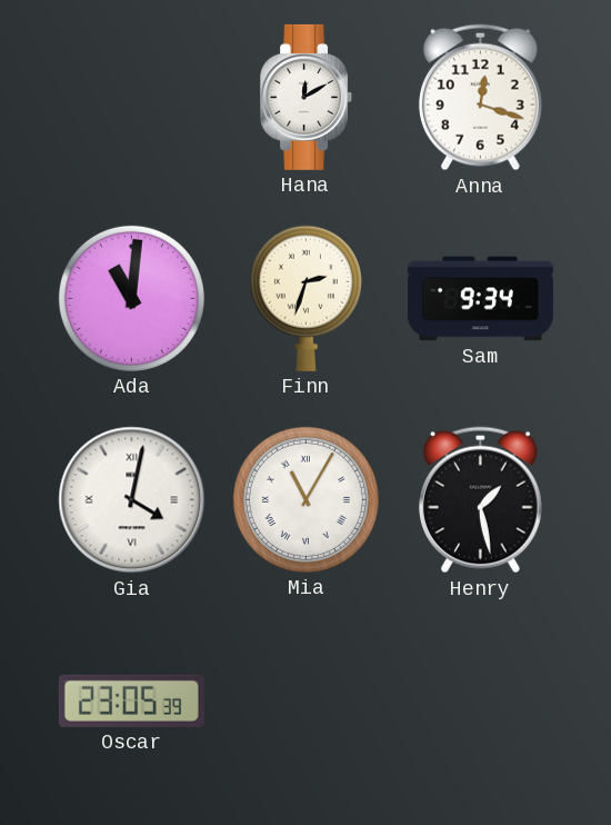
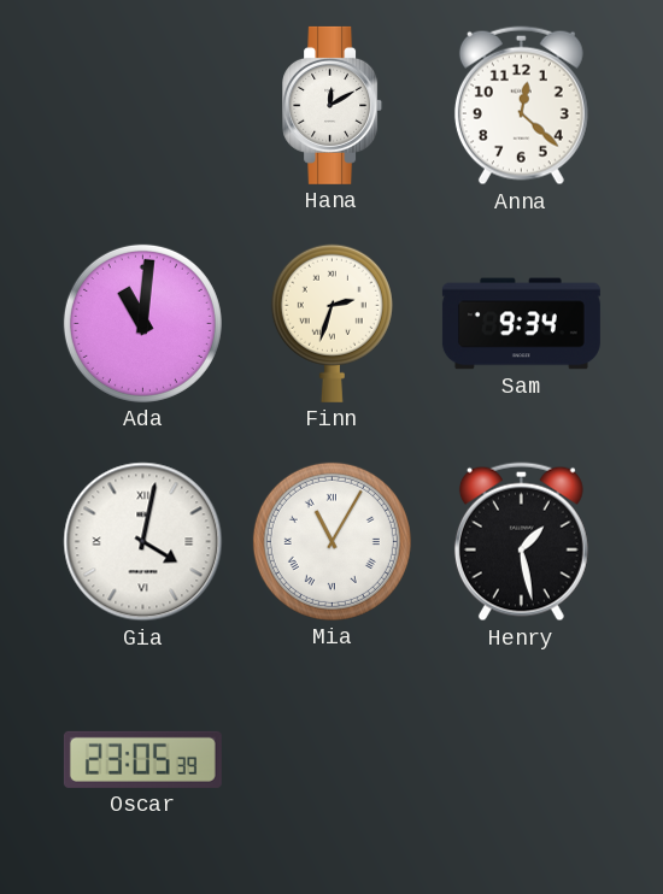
Anna: 12:18 -> 12:22 (521, 106)
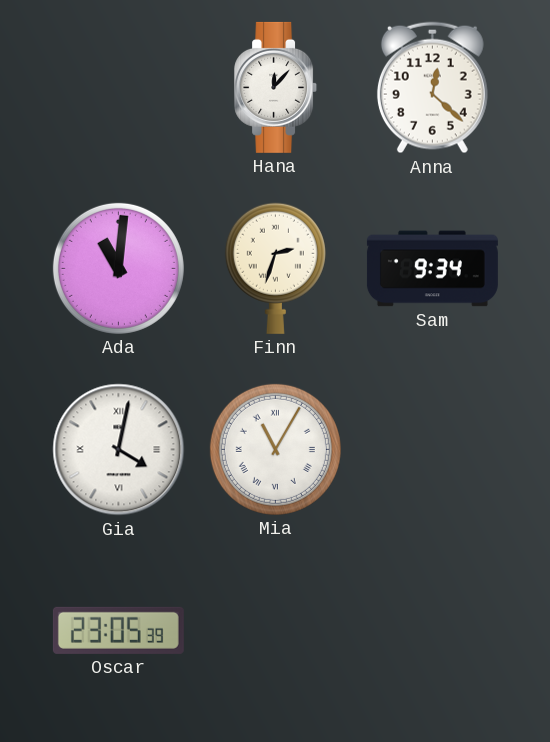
Hana: 12:10 -> 12:07 (276, 87)
Henry: 1:28 -> none (521, 542)
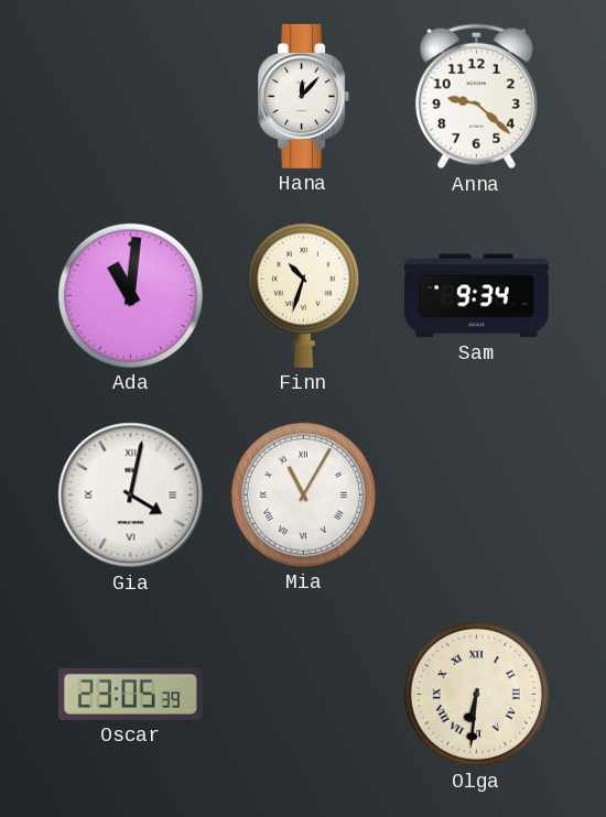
Anna: 12:22 -> 9:22 (476, 97)
Finn: 2:33 -> 10:33 (303, 295)
Olga: none -> 6:31 (476, 694)
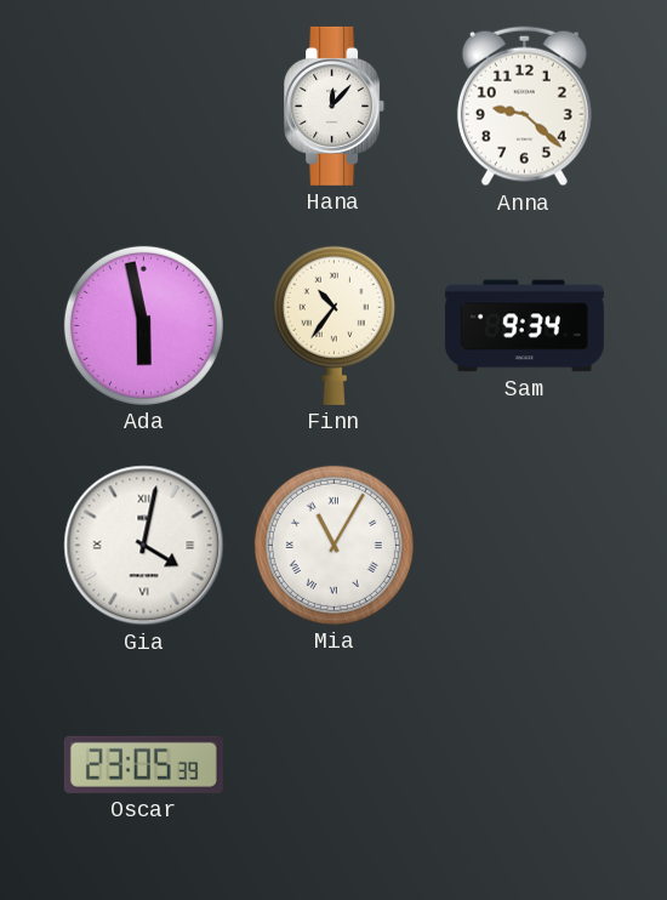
Ada: 11:01 -> 5:58 (143, 325)
Finn: 10:33 -> 10:36 (333, 325)
Olga: 6:31 -> none (476, 694)
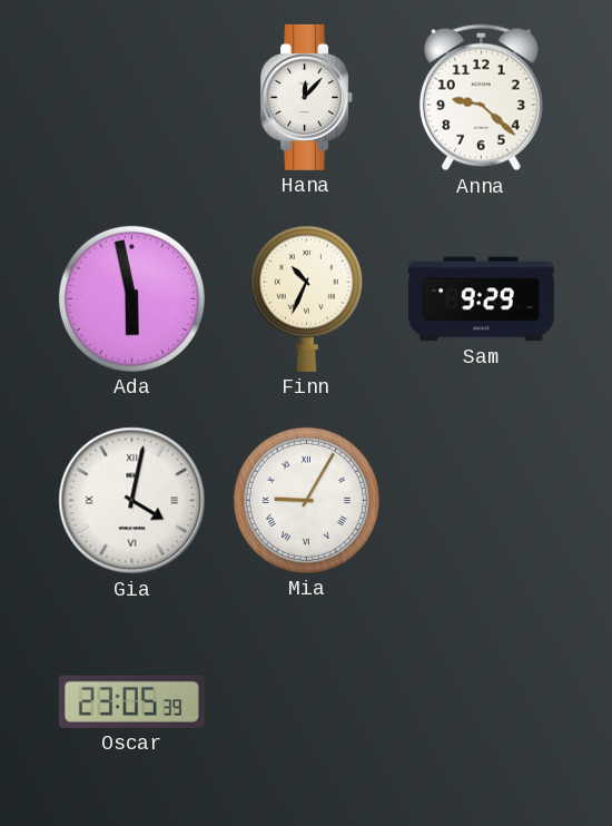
Finn: 10:36 -> 10:34 (306, 298)
Sam: 9:34 -> 9:29 (481, 299)
Mia: 11:05 -> 9:05 (306, 500)
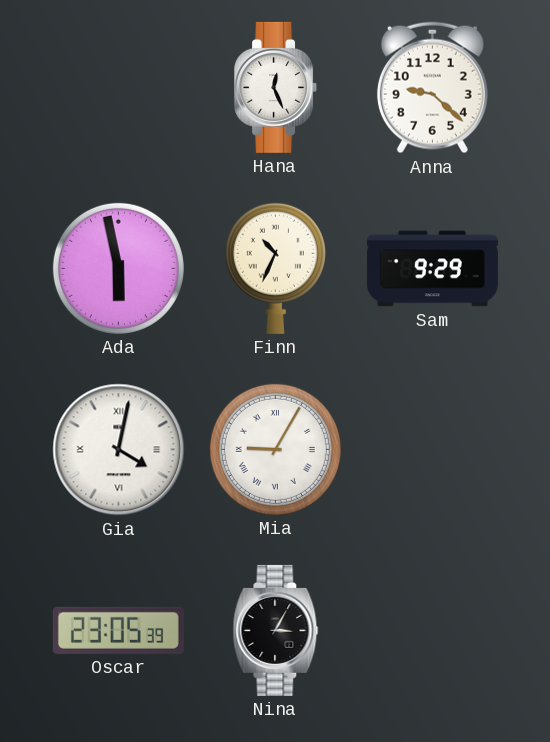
Hana: 12:07 -> 12:26 (276, 87)
Nina: none -> 3:05 (276, 630)
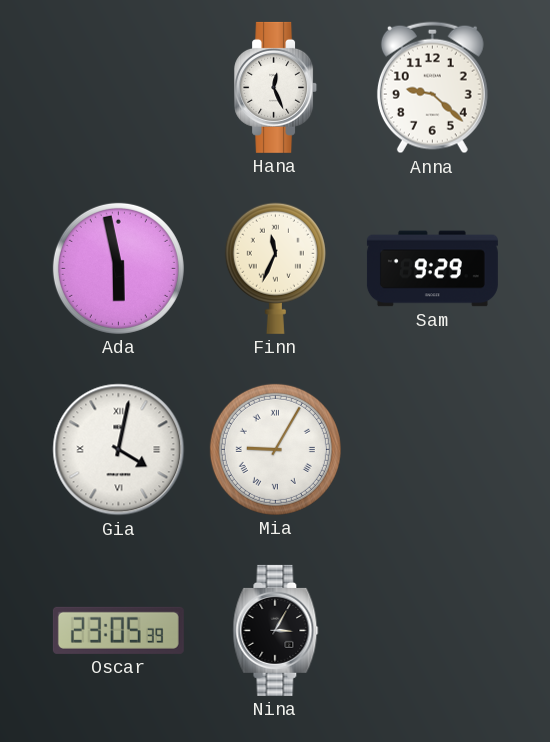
Finn: 10:34 -> 11:34 (275, 268)
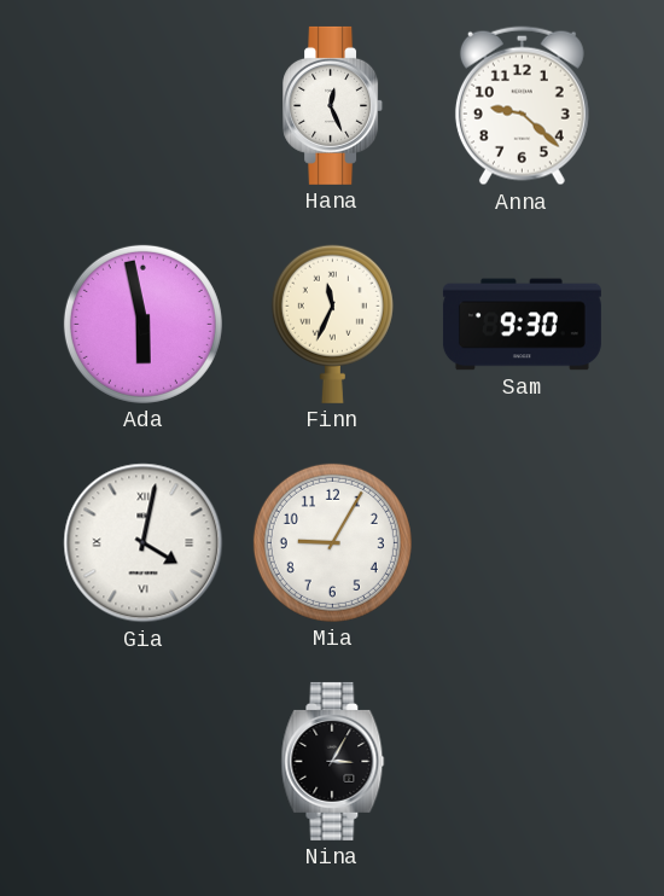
Sam: 9:29 -> 9:30 (522, 325)
Mia numerals: Roman -> Arabic (332, 542)
Oscar: 23:05 -> none (118, 630)
